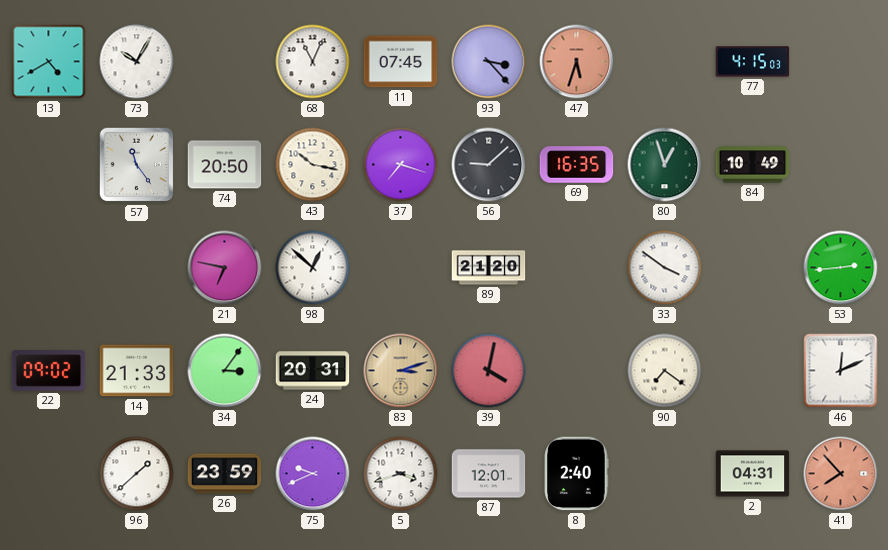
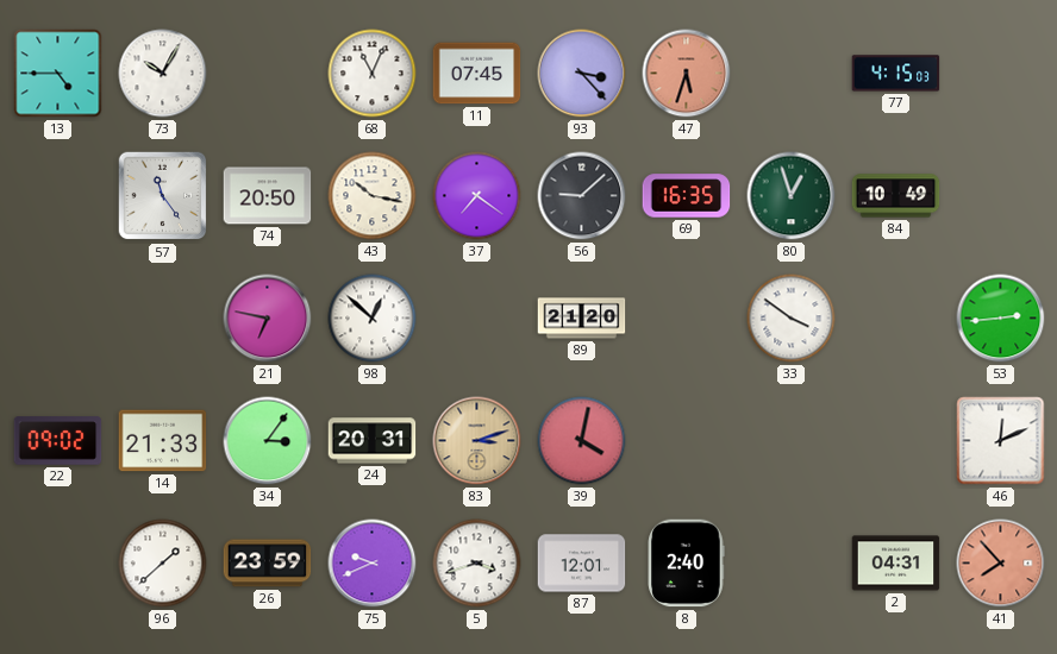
13: 4:40 -> 4:45 (58, 74)
37: 7:18 -> 7:21 (477, 196)
90: 7:21 -> none (665, 371)
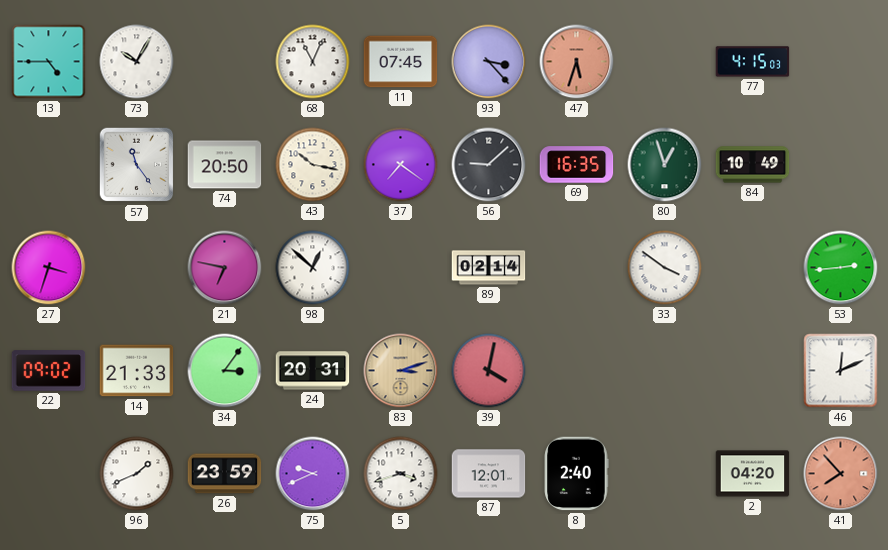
27: none -> 3:33 (49, 268)
89: 21:20 -> 02:14 (489, 268)
96: 1:38 -> 1:41 (137, 474)
2: 04:31 -> 04:20 (753, 474)
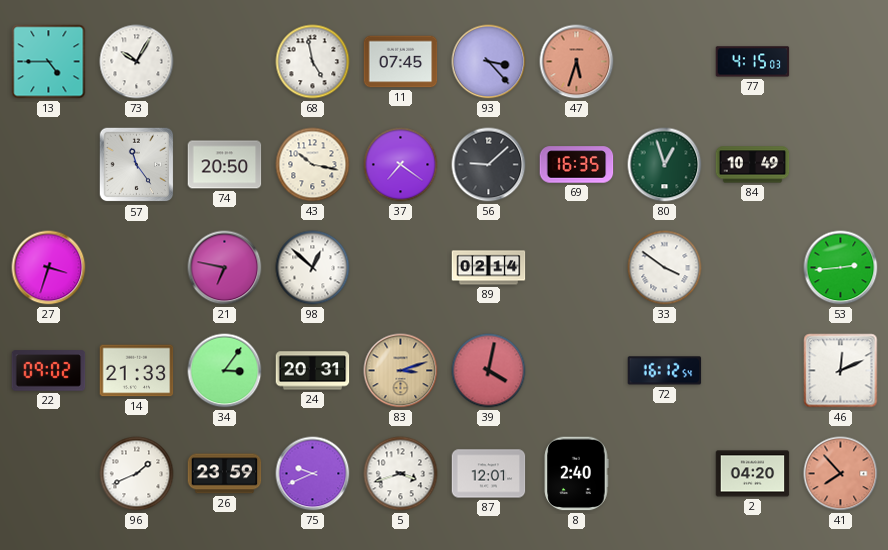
68: 11:04 -> 4:58 (313, 62)
72: none -> 16:12 (665, 371)
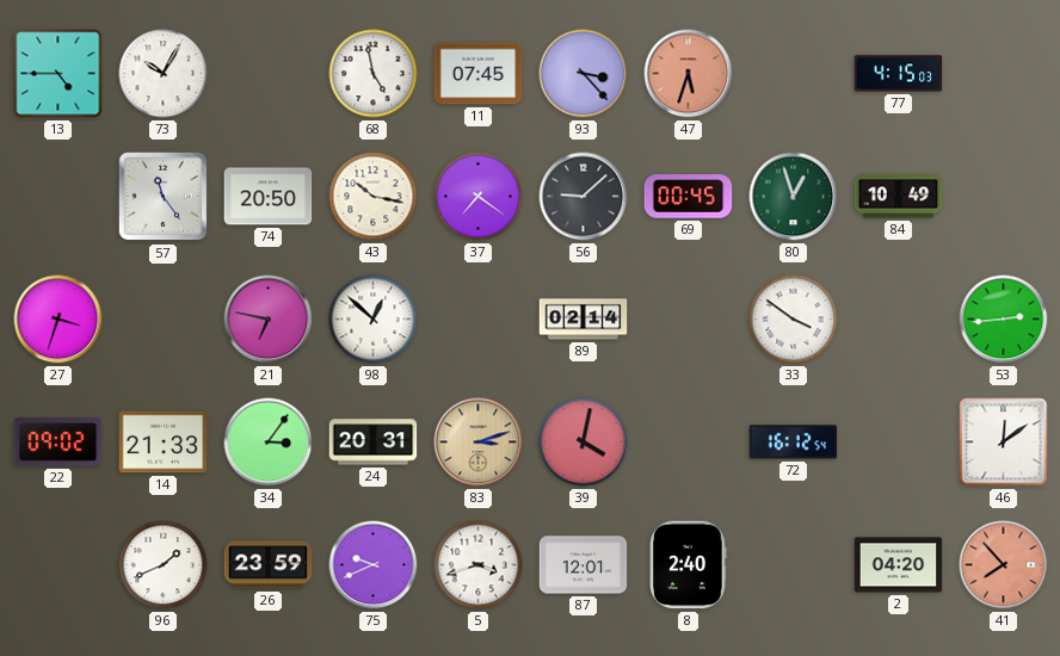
69: 16:35 -> 00:45 (689, 197)
46: 12:11 -> 12:09 (1004, 443)
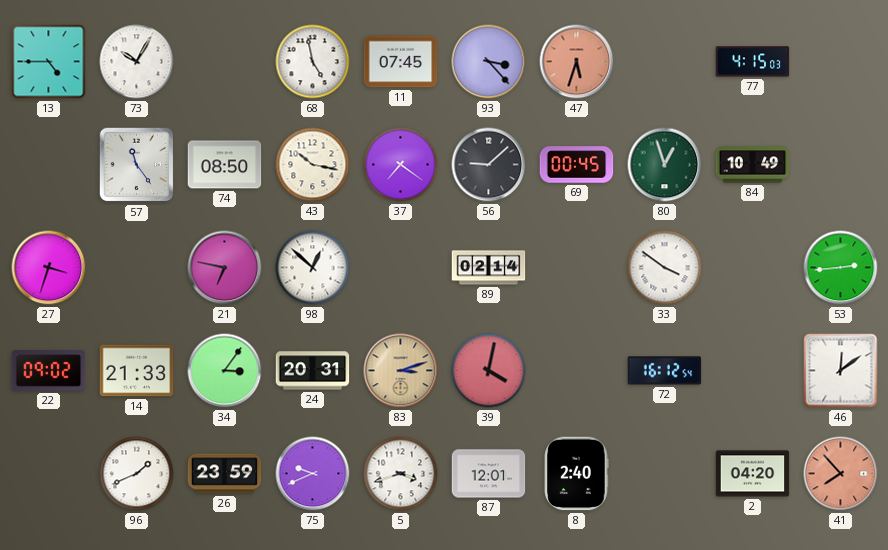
74: 20:50 -> 08:50 (225, 165)
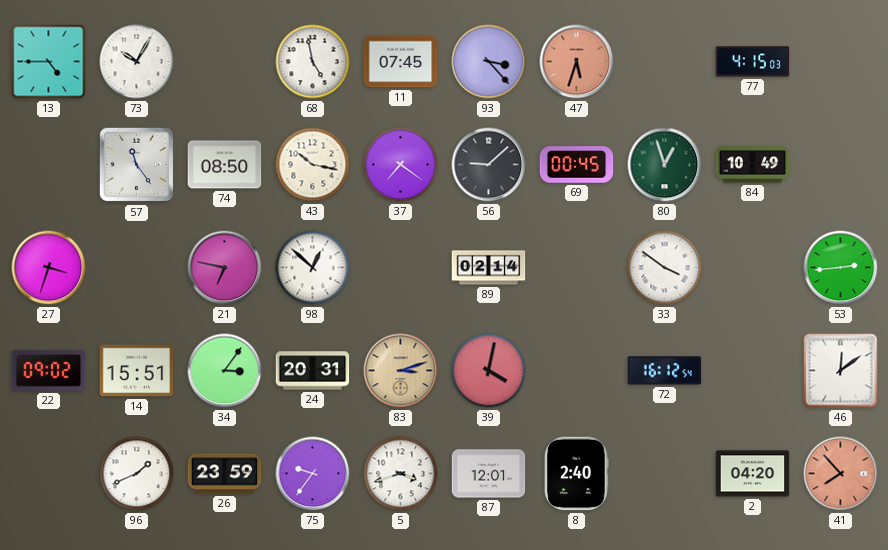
14: 21:33 -> 15:51 (137, 371)
75: 9:41 -> 9:36 (313, 474)
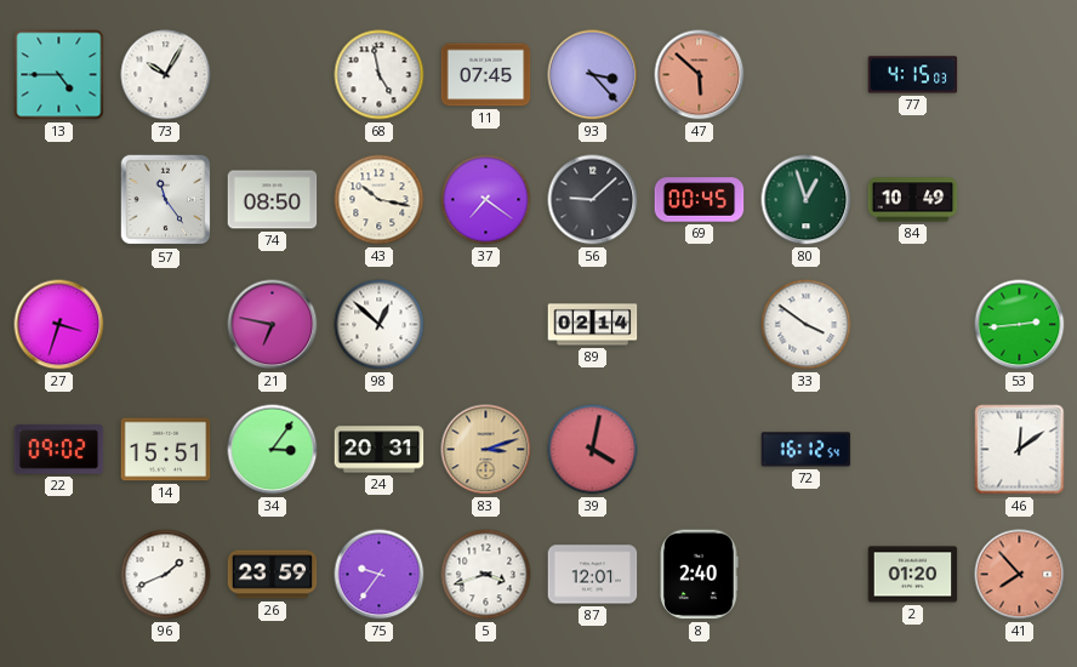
47: 5:33 -> 5:52 (700, 75)
2: 04:20 -> 01:20 (913, 575)
